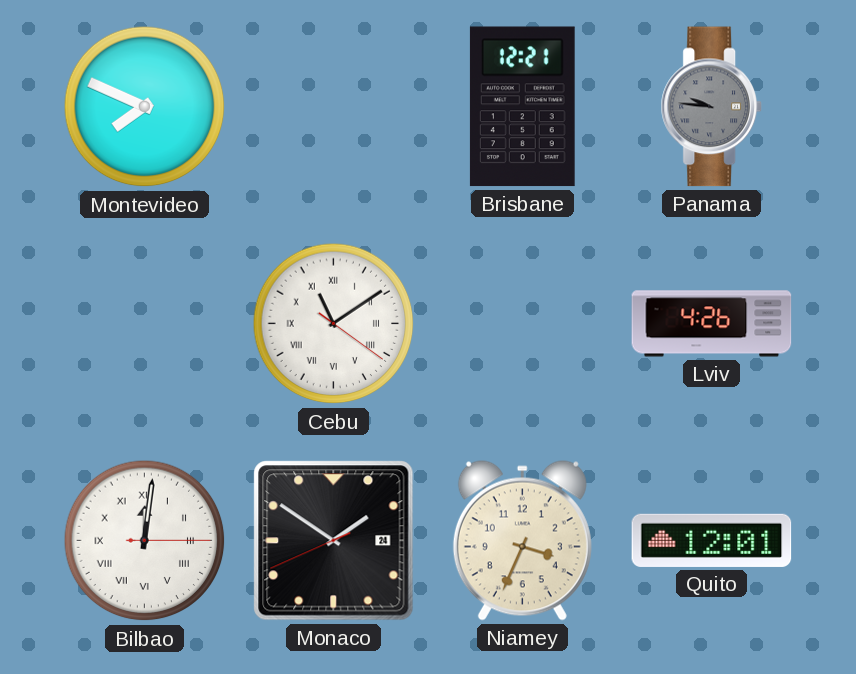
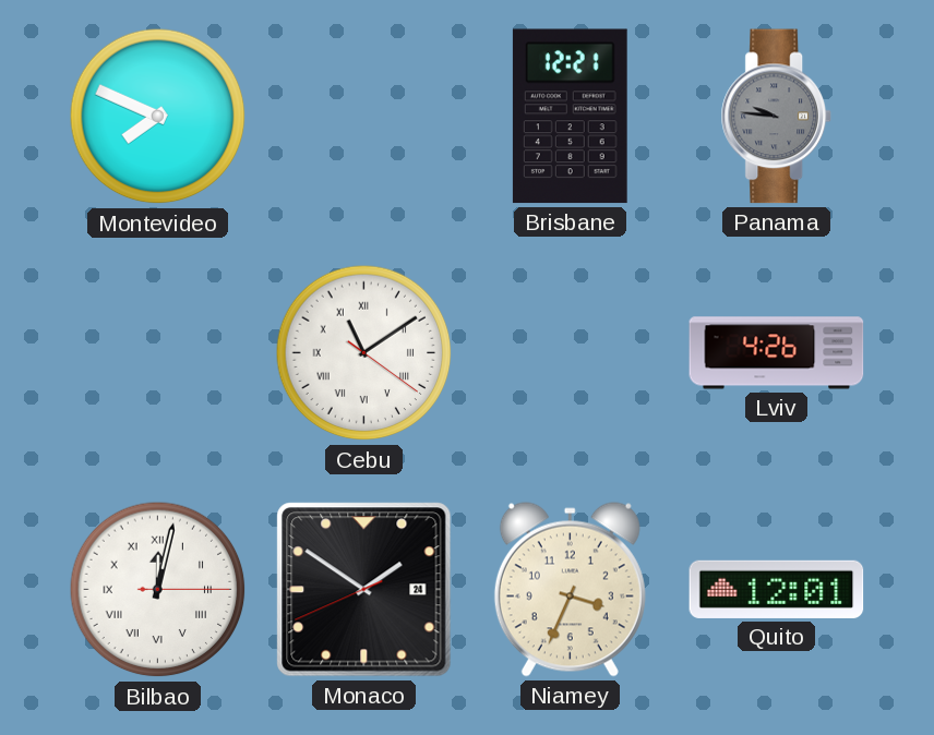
Bilbao: 12:01 -> 12:02 (158, 590)
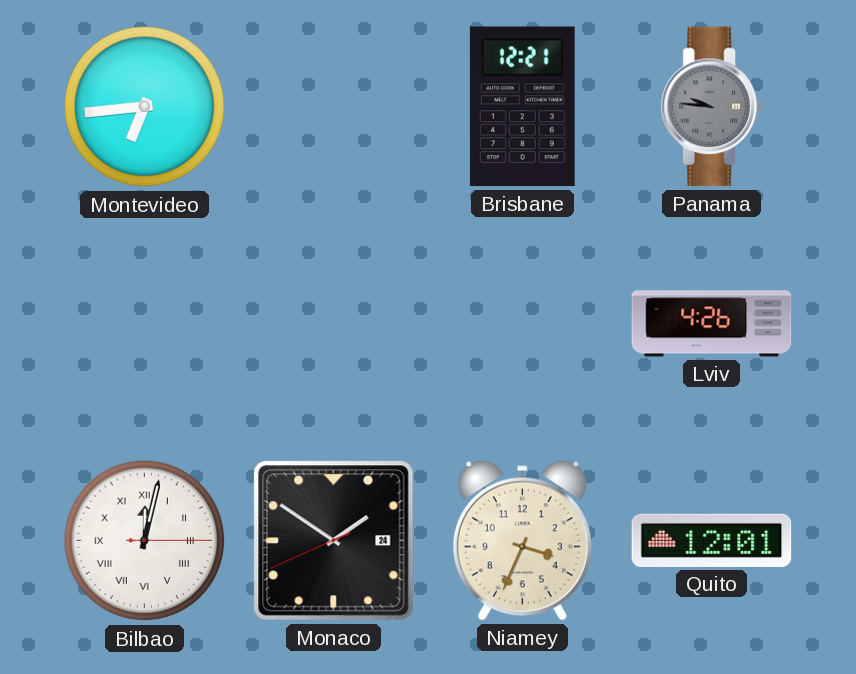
Montevideo: 7:49 -> 6:44 (145, 107)
Cebu: 11:09 -> none (364, 353)
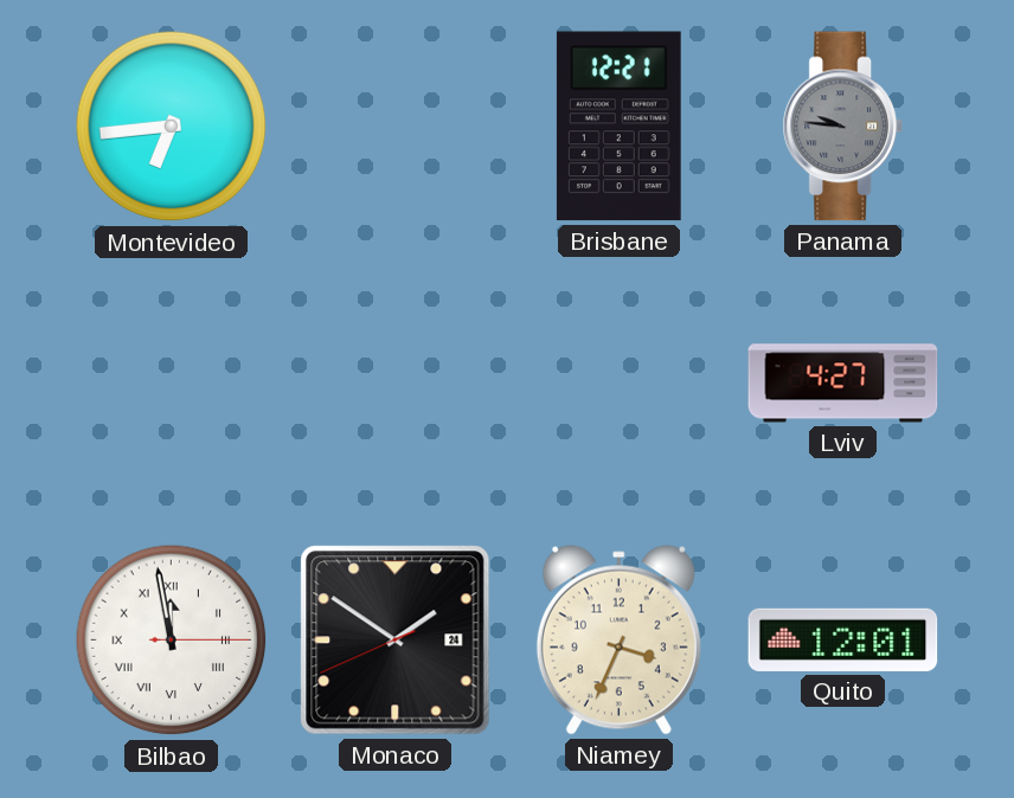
Lviv: 4:26 -> 4:27 (843, 384)
Bilbao: 12:02 -> 11:58 (172, 641)
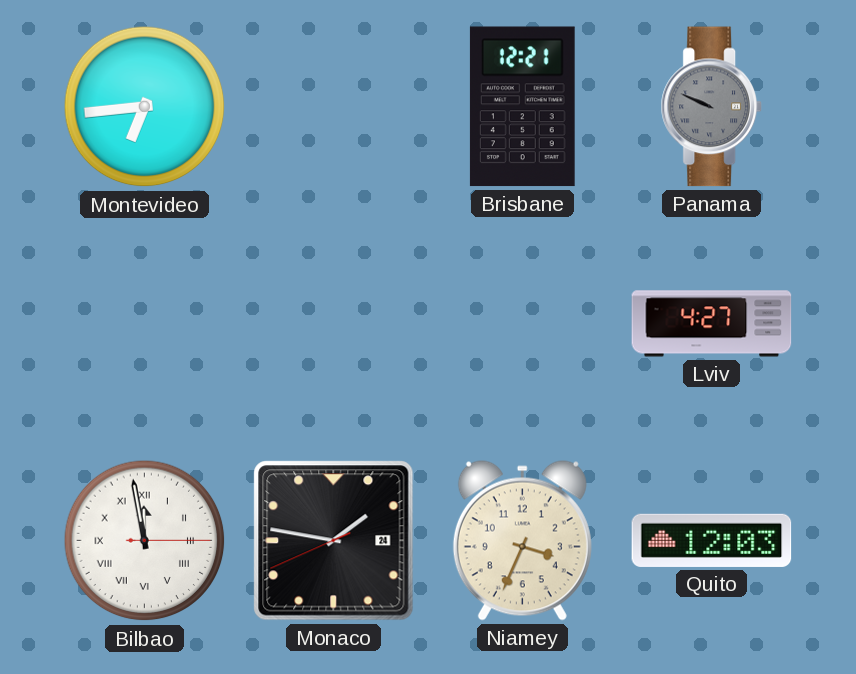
Panama: 9:46 -> 9:49 (711, 107)
Monaco: 1:50 -> 1:46 (334, 541)
Quito: 12:01 -> 12:03 (712, 540)
